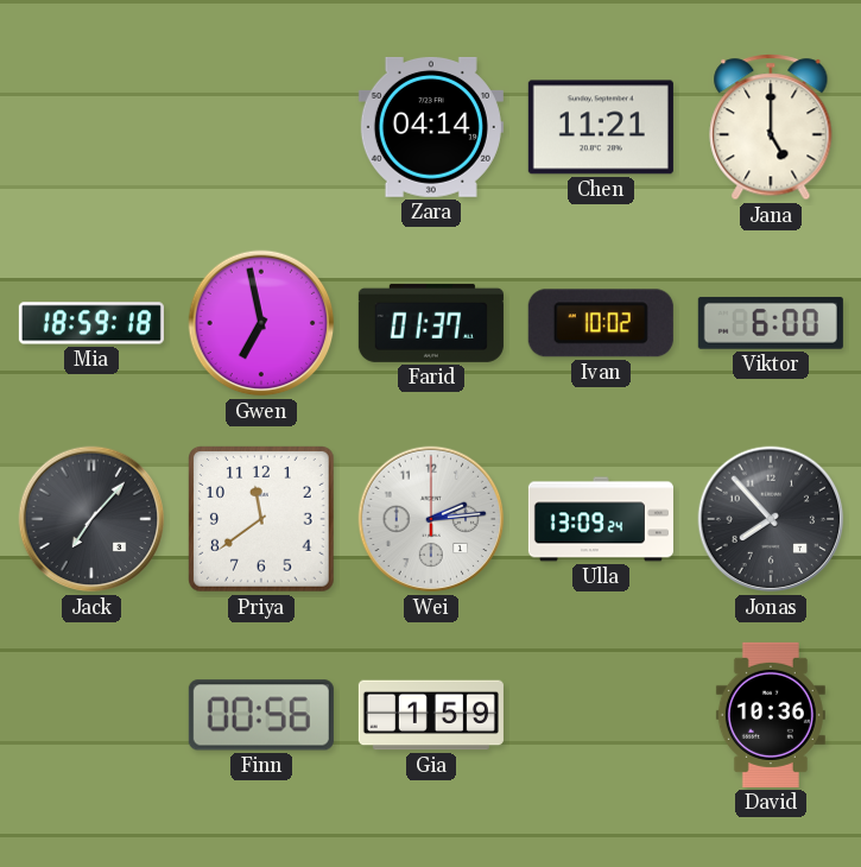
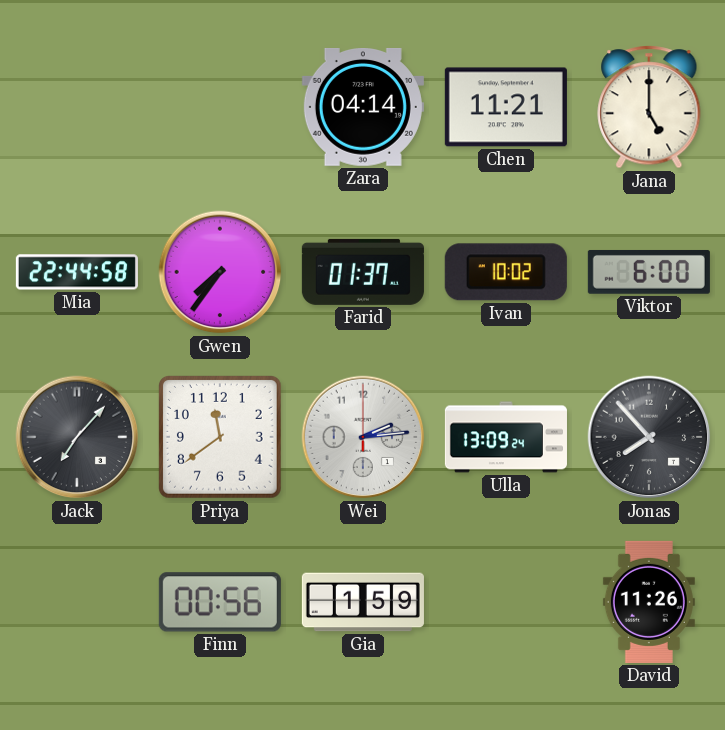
Mia: 18:59 -> 22:44 (77, 272)
Gwen: 6:58 -> 7:36 (220, 272)
David: 10:36 -> 11:26 (649, 602)
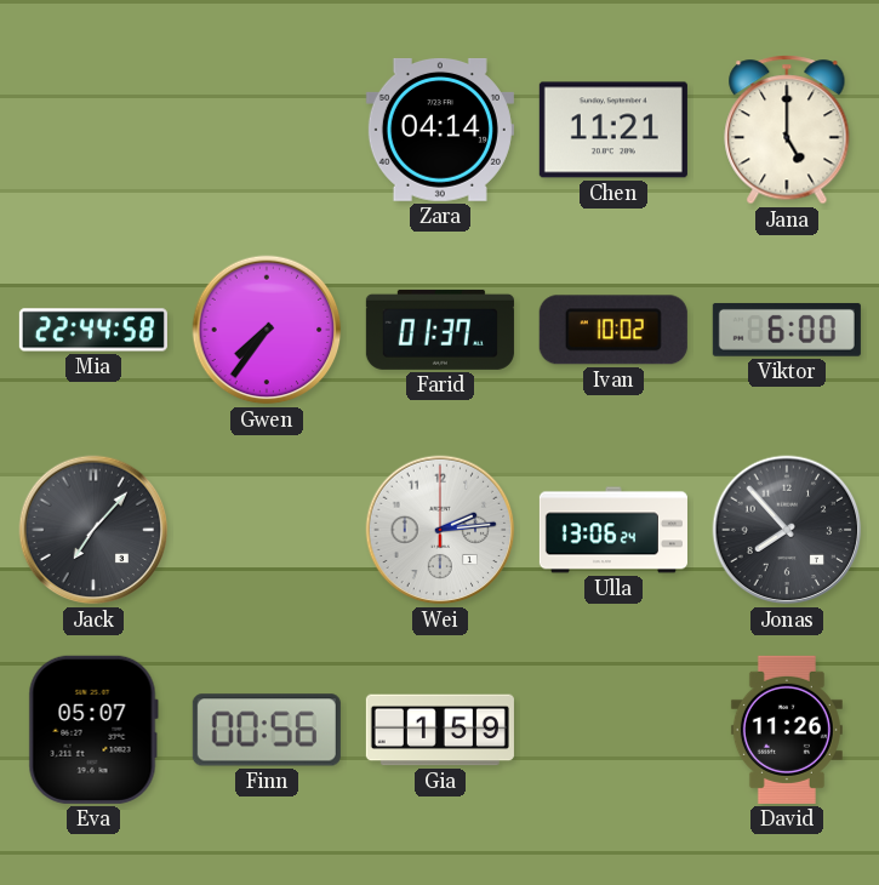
Priya: 11:39 -> none (220, 437)
Ulla: 13:09 -> 13:06 (613, 530)
Eva: none -> 05:07 (93, 730)
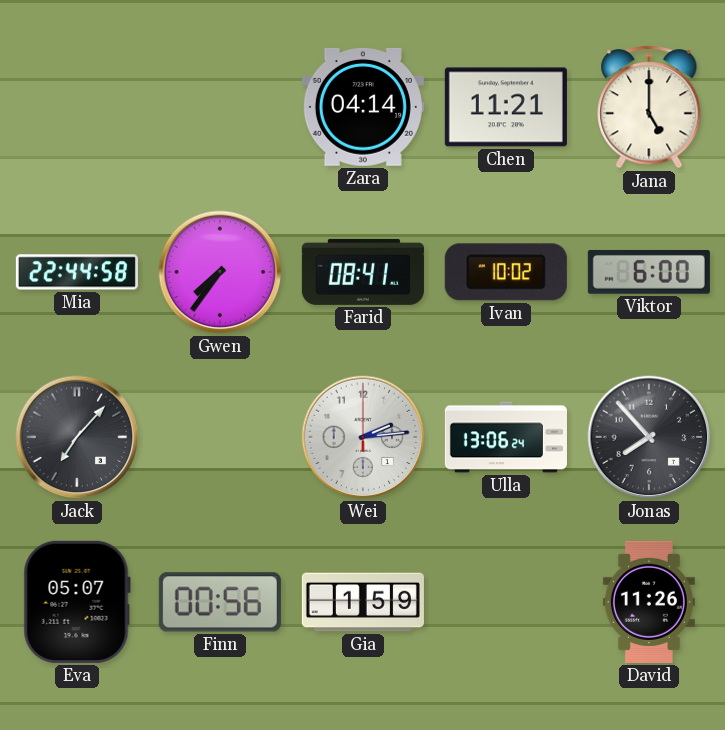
Farid: 01:37 -> 08:41 (363, 272)
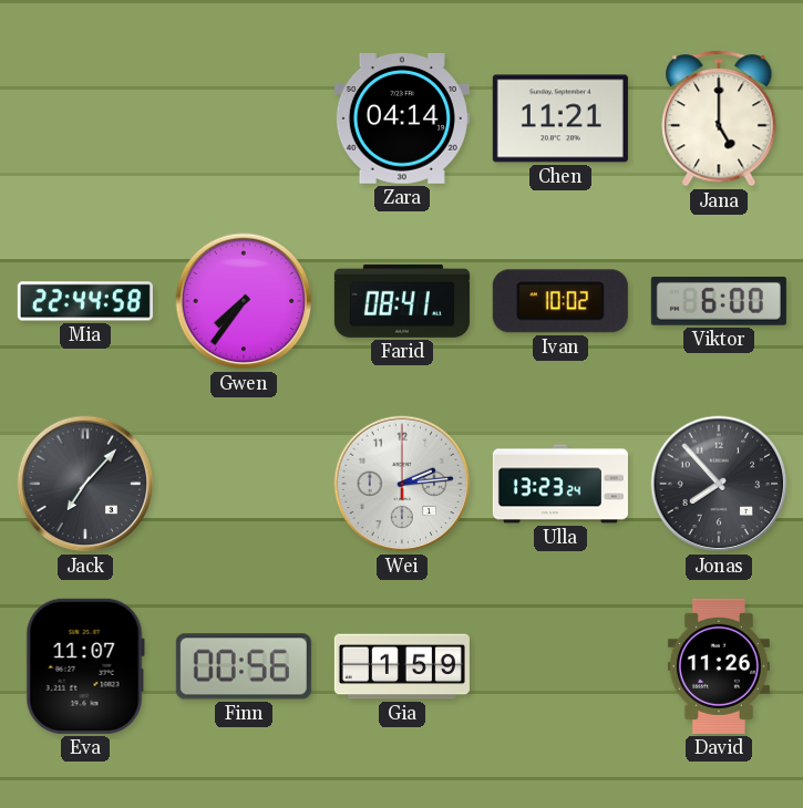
Ulla: 13:06 -> 13:23 (560, 484)
Eva: 05:07 -> 11:07 (85, 666)
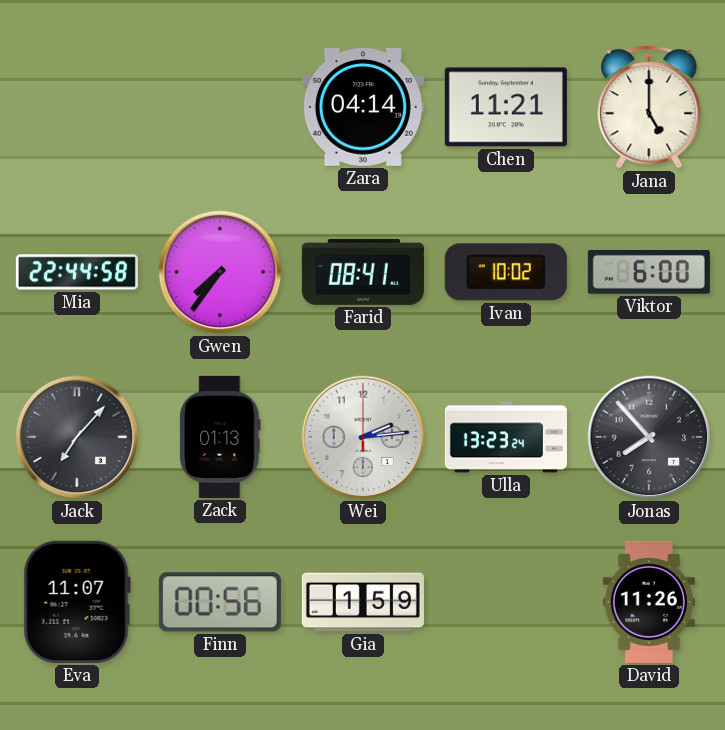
Zack: none -> 01:13 (220, 437)
